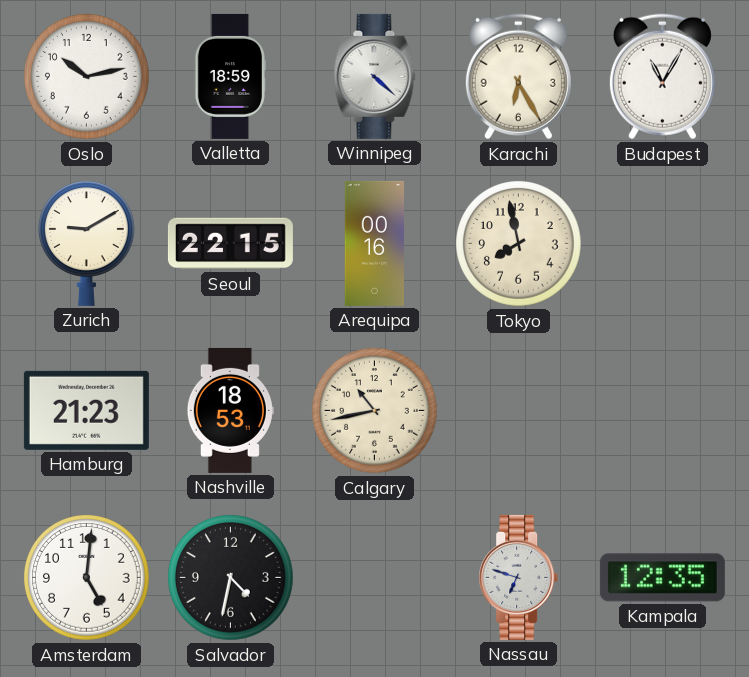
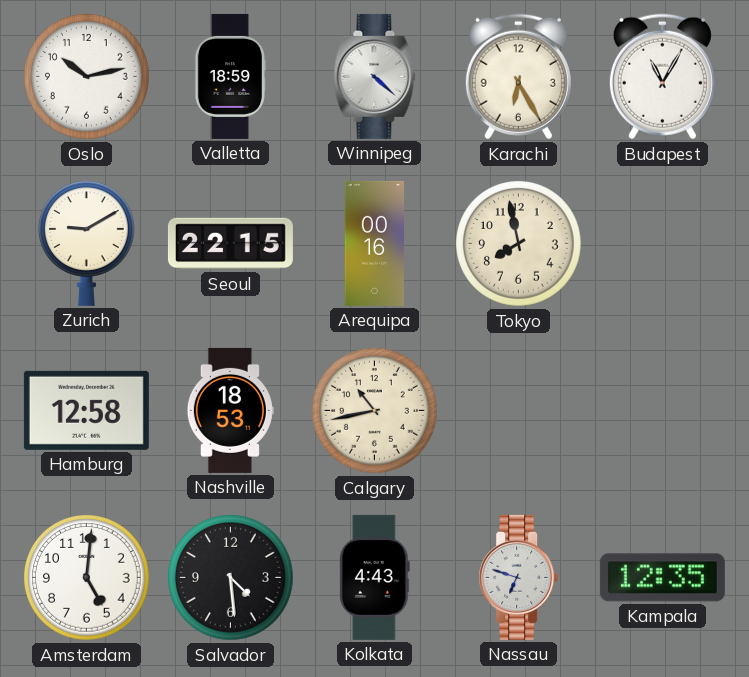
Hamburg: 21:23 -> 12:58 (86, 410)
Salvador: 4:32 -> 4:29 (231, 578)
Kolkata: none -> 4:43 (374, 577)
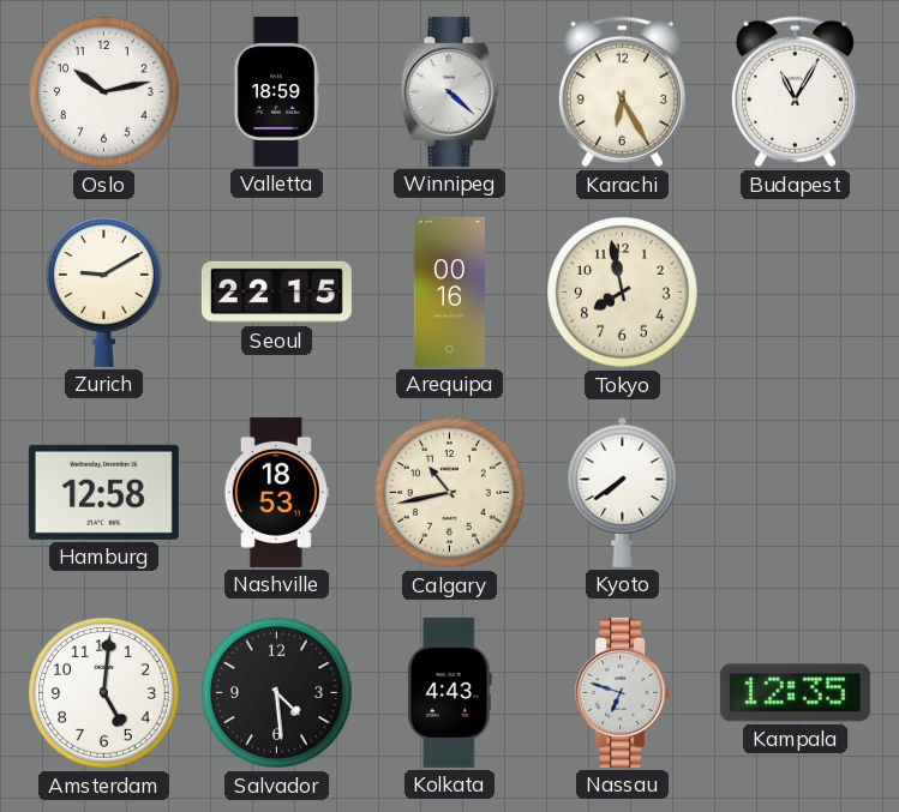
Kyoto: none -> 7:39 (623, 492)
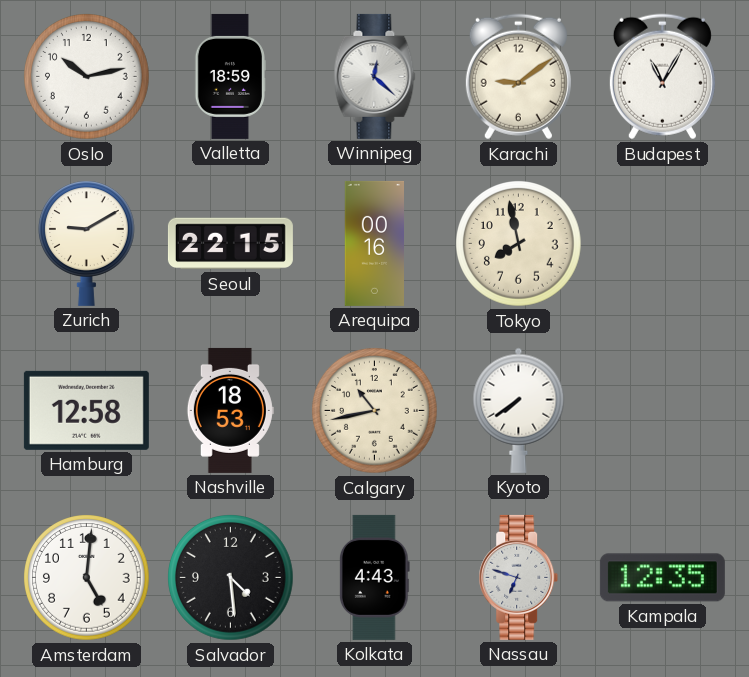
Winnipeg: 4:22 -> 12:22 (375, 76)
Karachi: 6:25 -> 9:09 (518, 77)
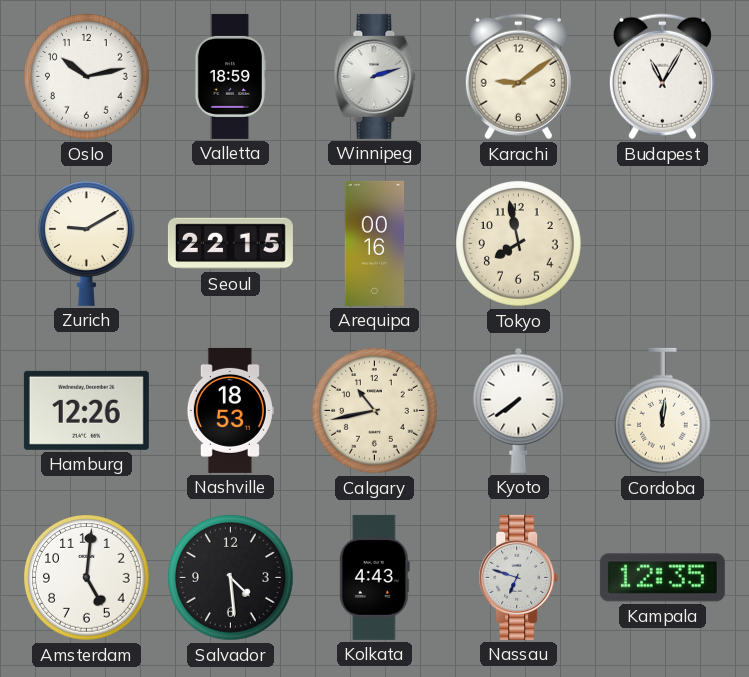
Winnipeg: 12:22 -> 2:12 (375, 76)
Hamburg: 12:58 -> 12:26 (86, 410)
Cordoba: none -> 12:01 (662, 411)
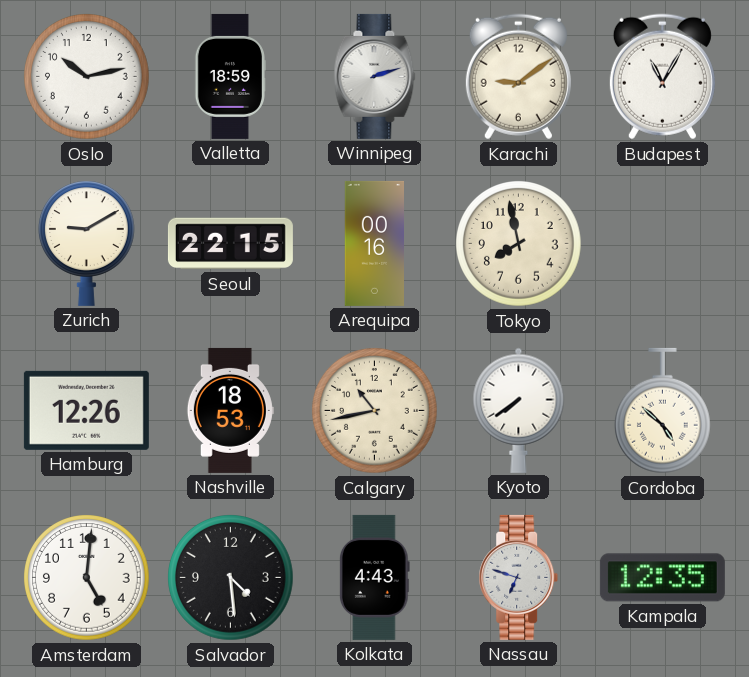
Cordoba: 12:01 -> 4:52 (662, 411)
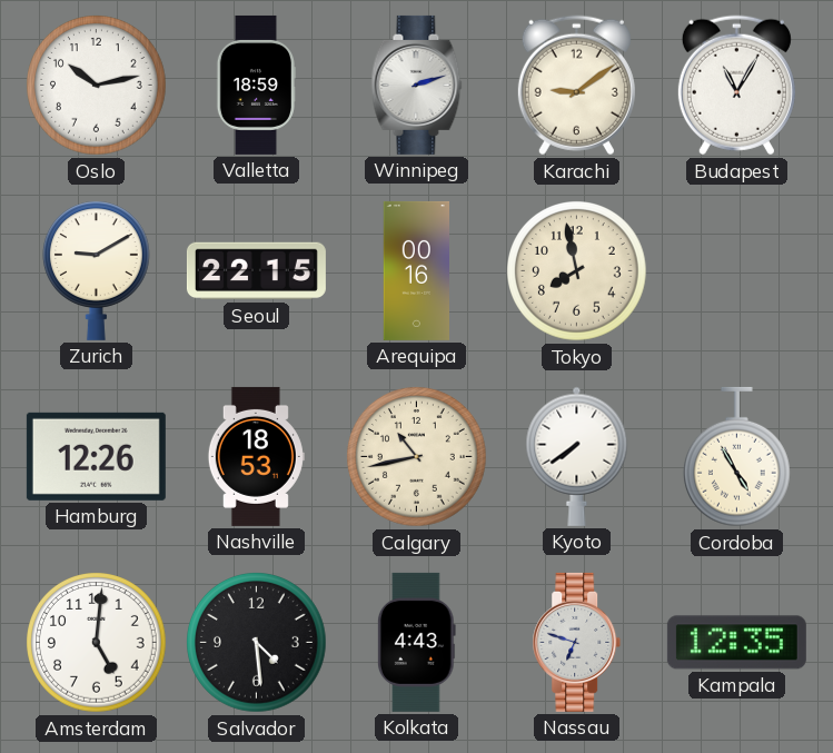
Cordoba: 4:52 -> 4:55 (736, 457)
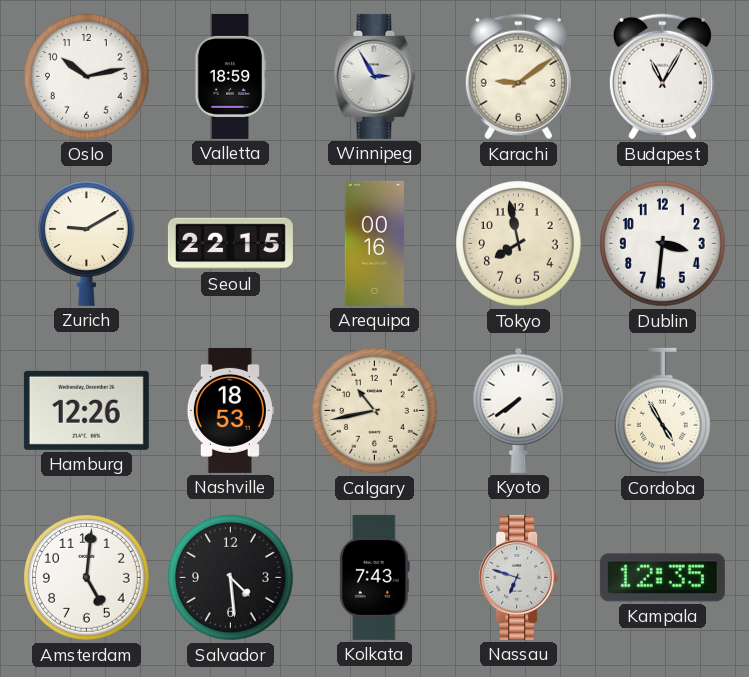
Winnipeg: 2:12 -> 2:55 (375, 76)
Dublin: none -> 3:31 (663, 244)
Kolkata: 4:43 -> 7:43 (374, 577)
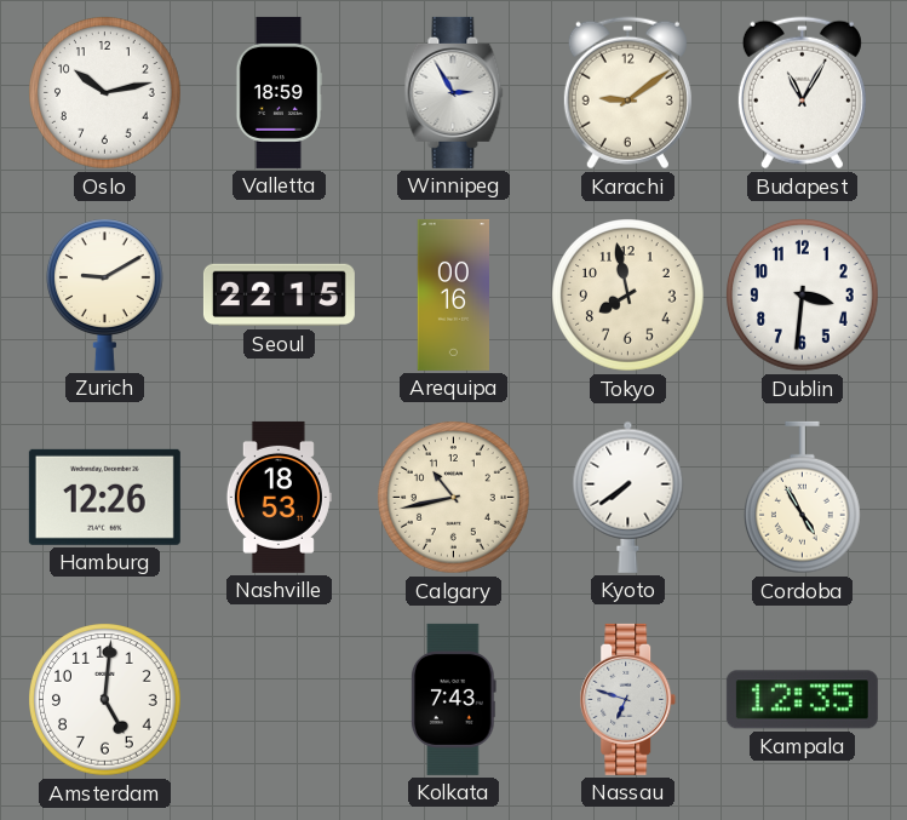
Salvador: 4:29 -> none (231, 578)
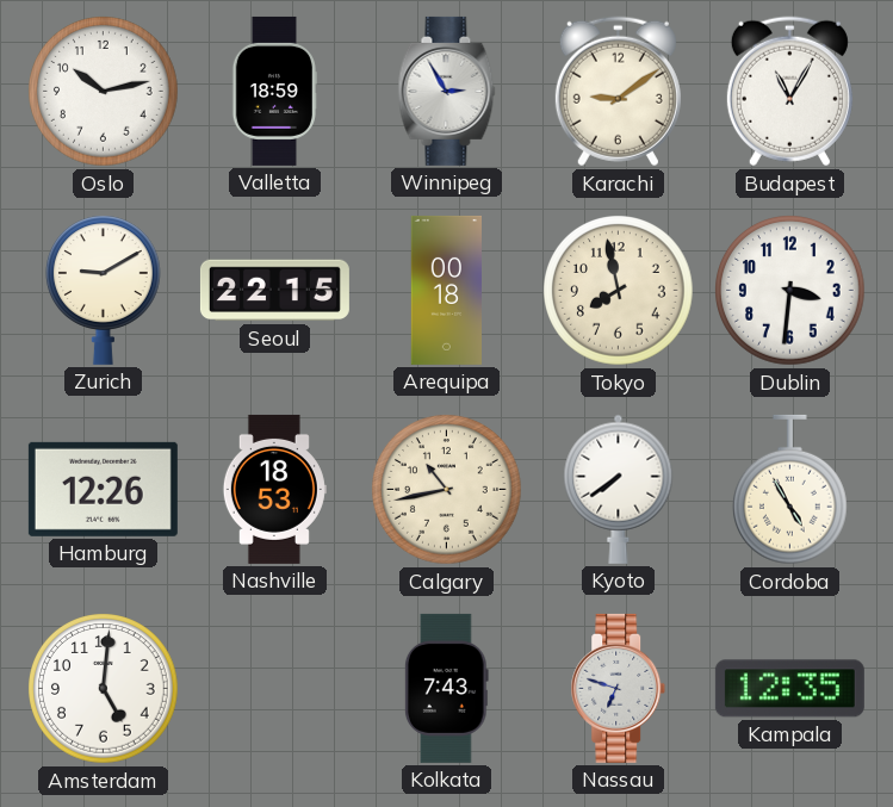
Arequipa: 00:16 -> 00:18 (446, 290)
